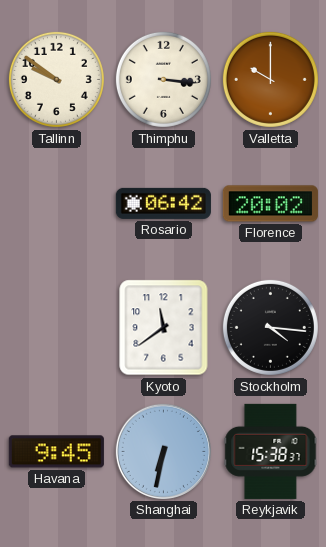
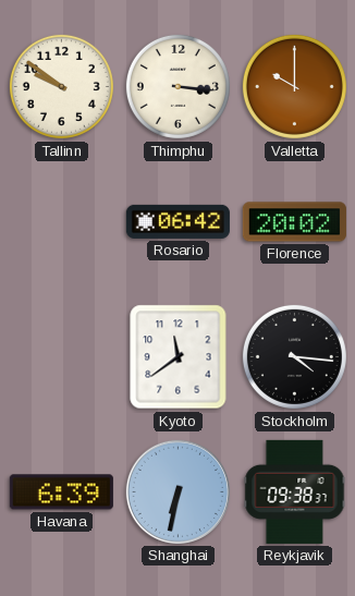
Havana: 9:45 -> 6:39 (61, 492)
Reykjavik: 15:38 -> 09:38 (295, 491)
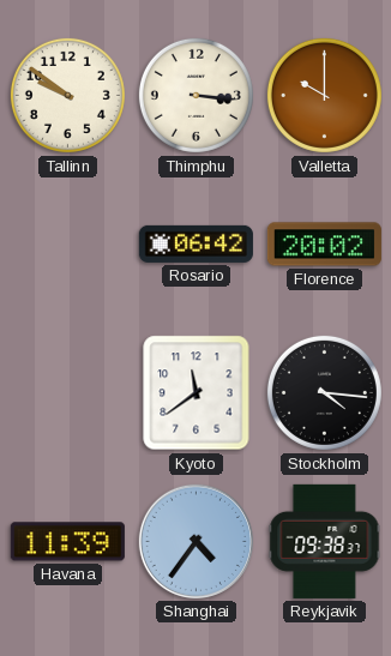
Havana: 6:39 -> 11:39 (67, 542)
Shanghai: 6:32 -> 4:36 (195, 541)
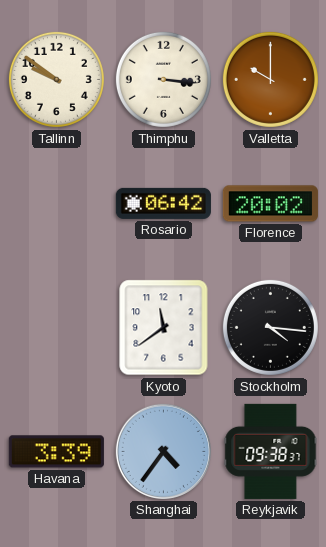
Havana: 11:39 -> 3:39 (56, 452)
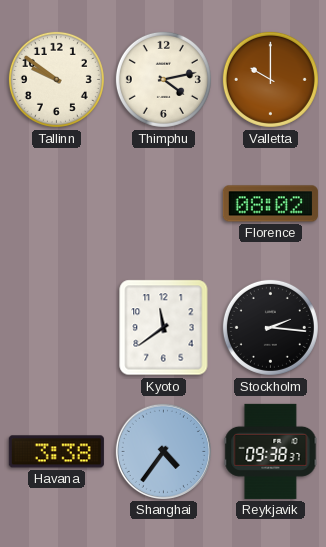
Thimphu: 3:16 -> 4:13 (163, 79)
Rosario: 06:42 -> none (163, 203)
Florence: 20:02 -> 08:02 (270, 204)
Stockholm: 4:16 -> 2:16 (270, 327)
Havana: 3:39 -> 3:38 (56, 452)
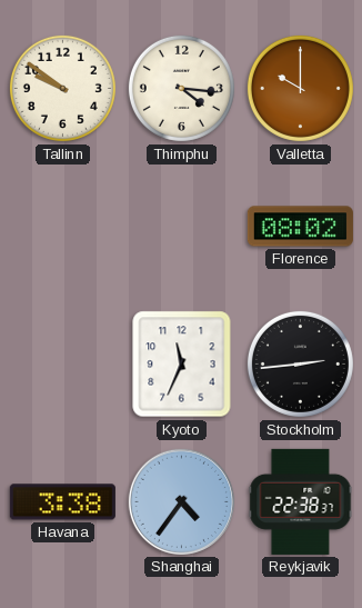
Thimphu: 4:13 -> 4:16 (181, 88)
Kyoto: 11:39 -> 11:34 (182, 365)
Stockholm: 2:16 -> 2:44 (300, 363)
Reykjavik: 09:38 -> 22:38 (301, 501)
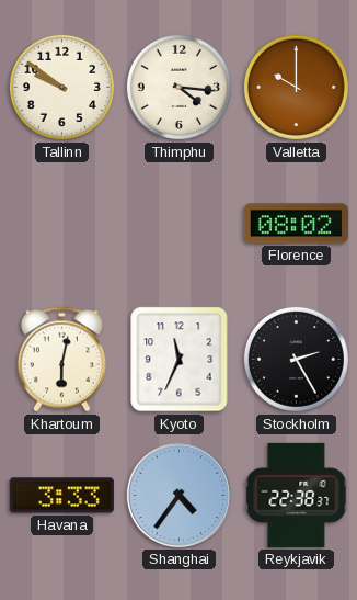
Khartoum: none -> 6:02 (61, 360)
Stockholm: 2:44 -> 2:25 (296, 359)
Havana: 3:38 -> 3:33 (61, 496)
